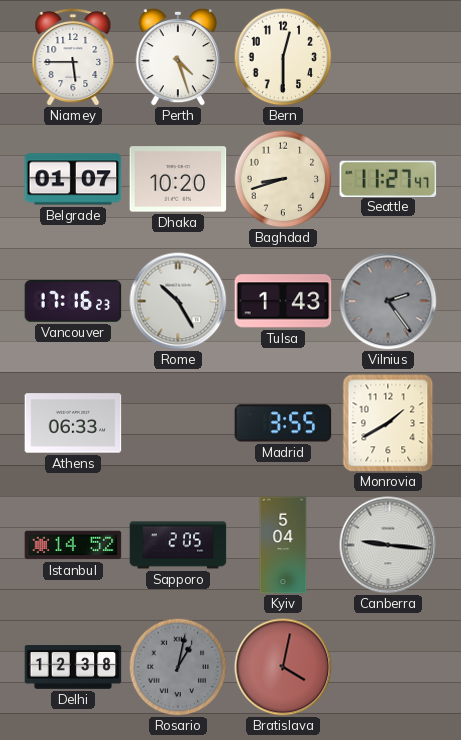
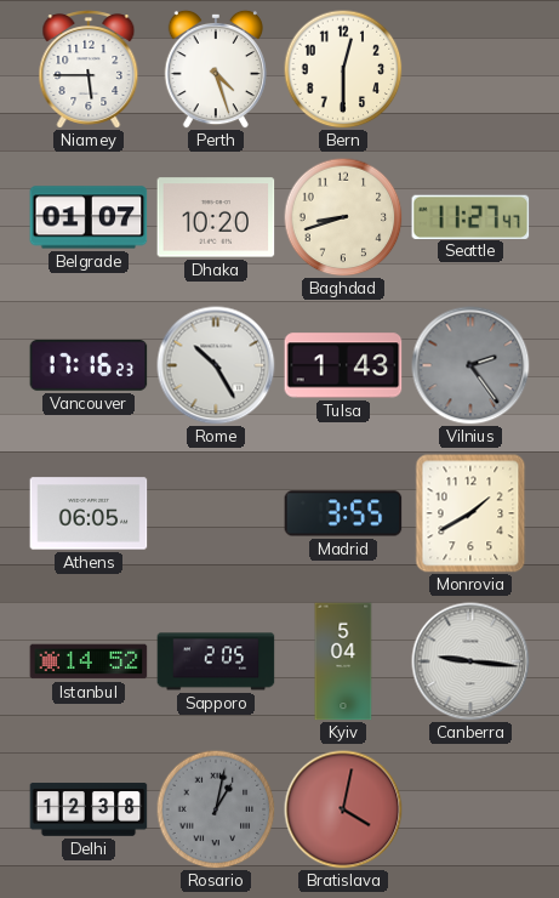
Athens: 06:33 -> 06:05 (89, 513)
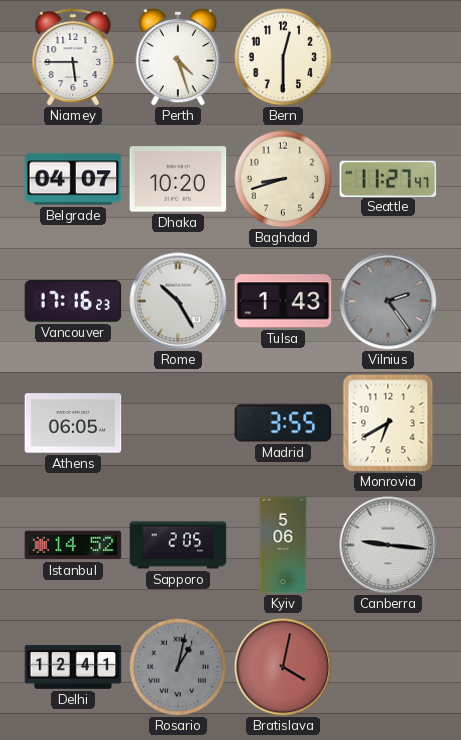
Belgrade: 01:07 -> 04:07 (73, 179)
Monrovia: 1:40 -> 6:40 (388, 423)
Kyiv: 5:04 -> 5:06 (283, 545)
Delhi: 12:38 -> 12:41 (73, 667)
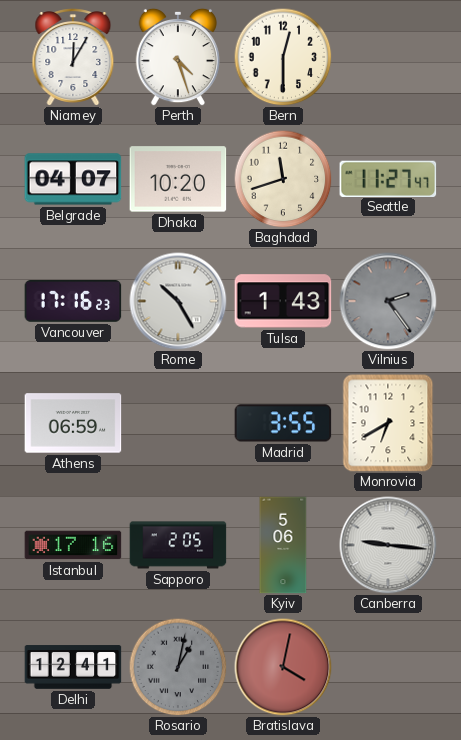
Niamey: 5:45 -> 12:05 (73, 57)
Baghdad: 8:42 -> 11:42 (283, 179)
Athens: 06:05 -> 06:59 (73, 423)
Istanbul: 14:52 -> 17:16 (73, 545)
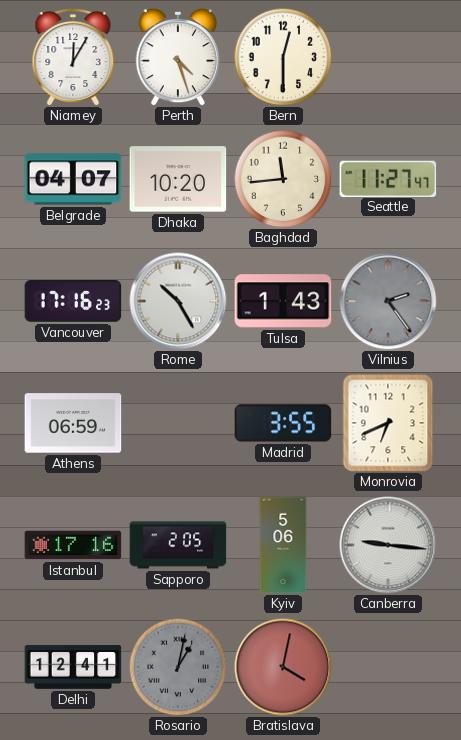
Baghdad: 11:42 -> 11:44 (283, 179)
Monrovia: 6:40 -> 6:41 (388, 423)
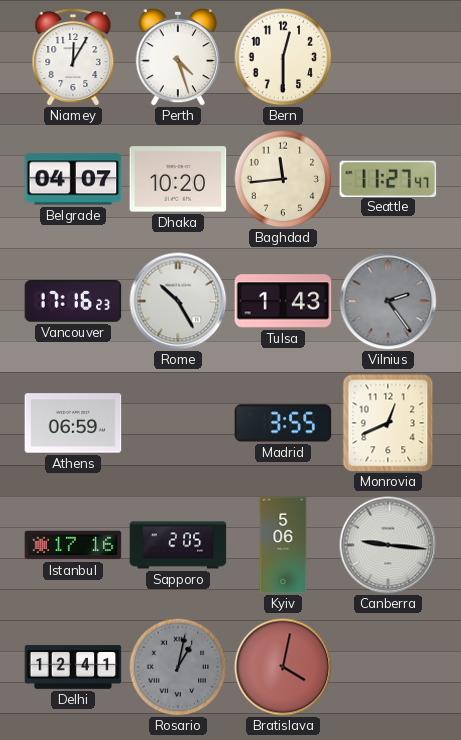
Monrovia: 6:41 -> 12:41 (388, 423)
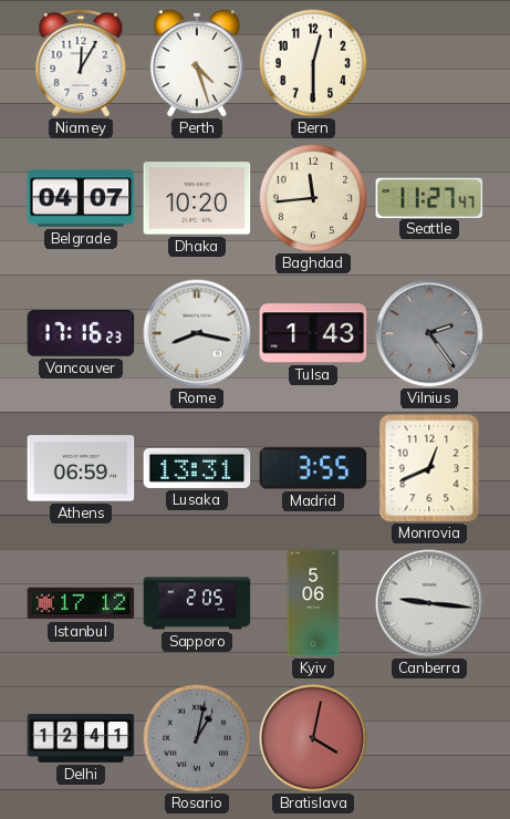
Rome: 10:25 -> 8:17 (197, 333)
Lusaka: none -> 13:31 (197, 468)
Istanbul: 17:16 -> 17:12 (81, 603)
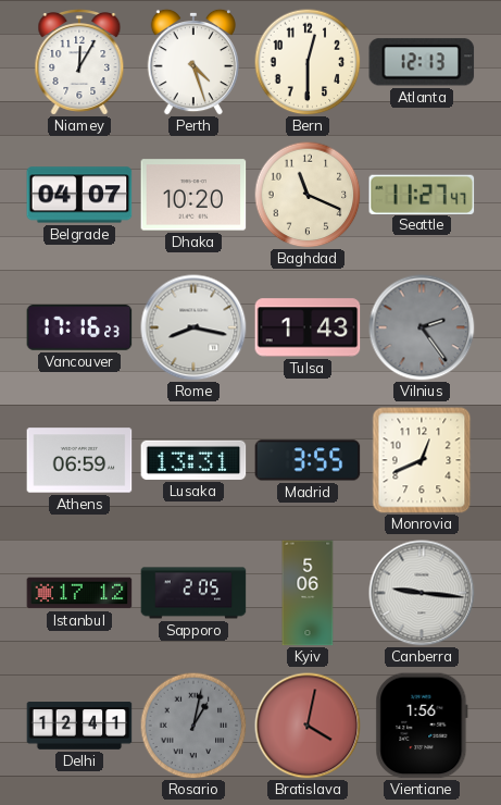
Atlanta: none -> 12:13 (422, 62)
Baghdad: 11:44 -> 11:19 (308, 195)
Vientiane: none -> 1:56 (422, 726)
